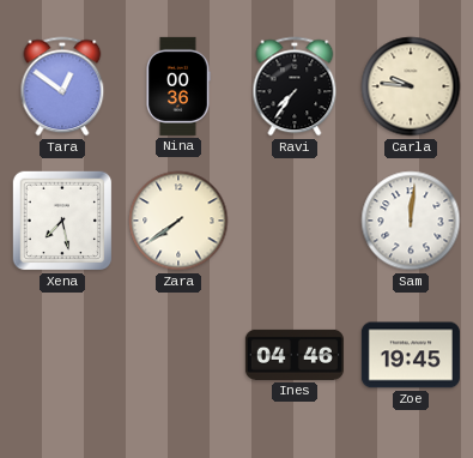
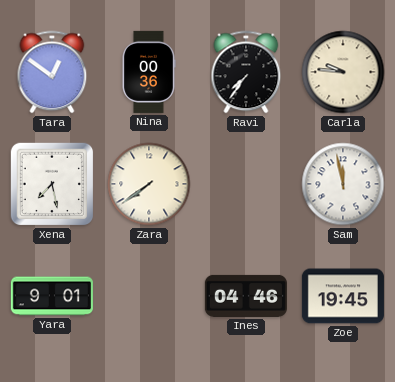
Sam: 12:01 -> 11:58 (343, 184)
Yara: none -> 9:01 (52, 296)
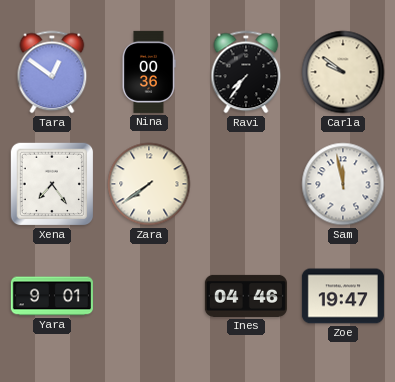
Carla: 9:46 -> 9:51 (343, 72)
Xena: 7:28 -> 7:24 (52, 184)
Zoe: 19:45 -> 19:47 (343, 296)
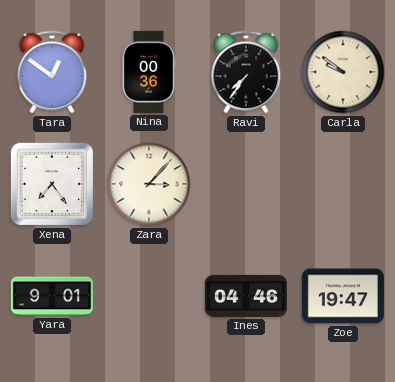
Zara: 7:39 -> 3:07 (149, 184)
Sam: 11:58 -> none (343, 184)
